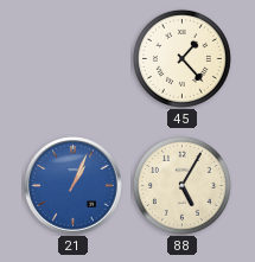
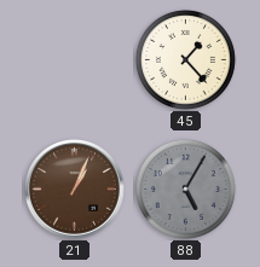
21 dial: blue -> brown (75, 190)
88 dial: cream -> grey (185, 188)
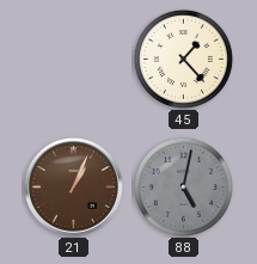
88: 5:05 -> 5:02 (183, 186)
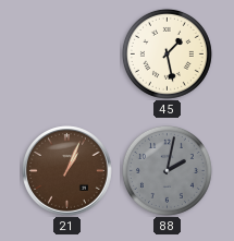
45: 1:23 -> 1:28 (167, 53)
88: 5:02 -> 2:02 (167, 170)
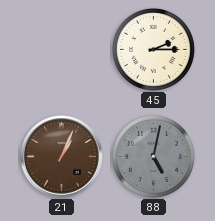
45: 1:28 -> 2:15 (153, 49)
88: 2:02 -> 5:02 (153, 156)
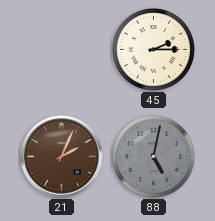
21: 1:04 -> 2:04 (62, 157)
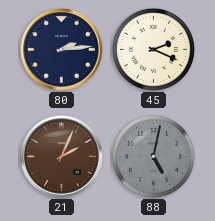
80: none -> 2:14 (62, 50)
45: 2:15 -> 2:19 (153, 49)
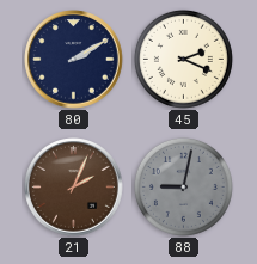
80: 2:14 -> 2:10 (74, 60)
88: 5:02 -> 9:02 (183, 186)
